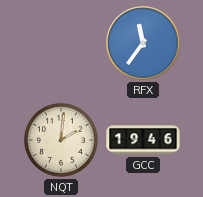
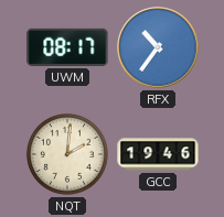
UWM: none -> 08:17 (67, 47)
RFX: 11:36 -> 10:36 (158, 47)
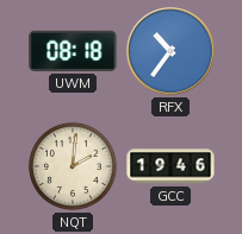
UWM: 08:17 -> 08:18 (73, 51)
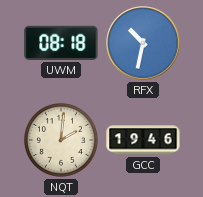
RFX: 10:36 -> 10:32 (143, 43)
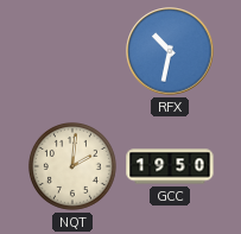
UWM: 08:18 -> none (61, 43)
GCC: 19:46 -> 19:50 (170, 166)
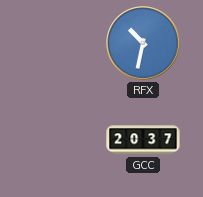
NQT: 2:01 -> none (72, 166)
GCC: 19:50 -> 20:37 (143, 140)
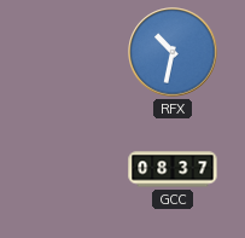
GCC: 20:37 -> 08:37 (173, 169)
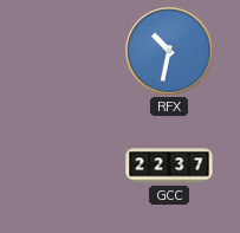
GCC: 08:37 -> 22:37 (169, 166)
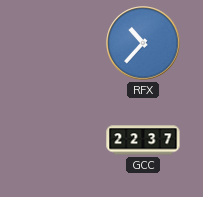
RFX: 10:32 -> 10:37 (143, 43)
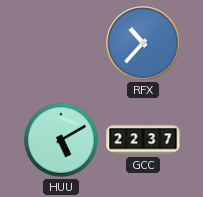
HUU: none -> 5:10 (61, 140)
